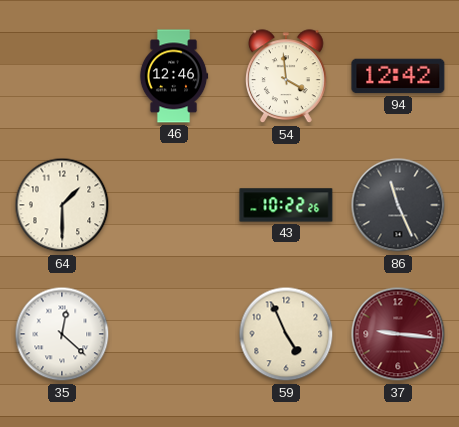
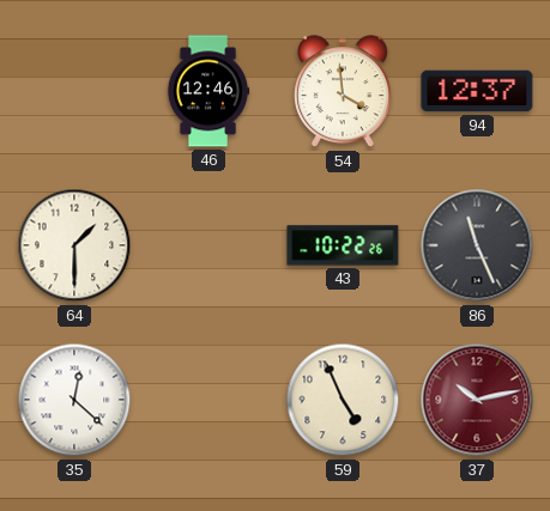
94: 12:42 -> 12:37 (477, 91)
37: 9:16 -> 10:13 (477, 400)
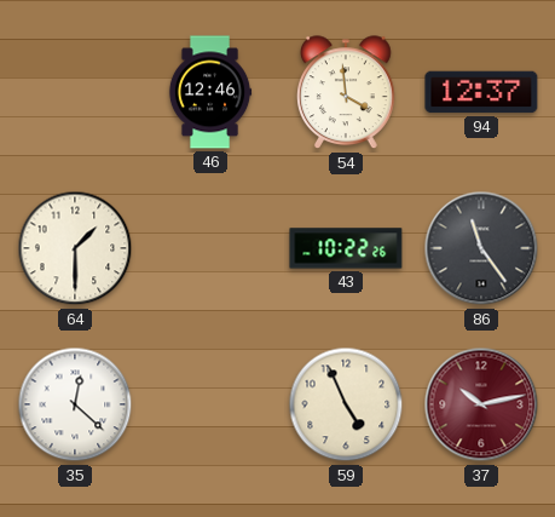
86: 11:26 -> 11:24 (481, 248)
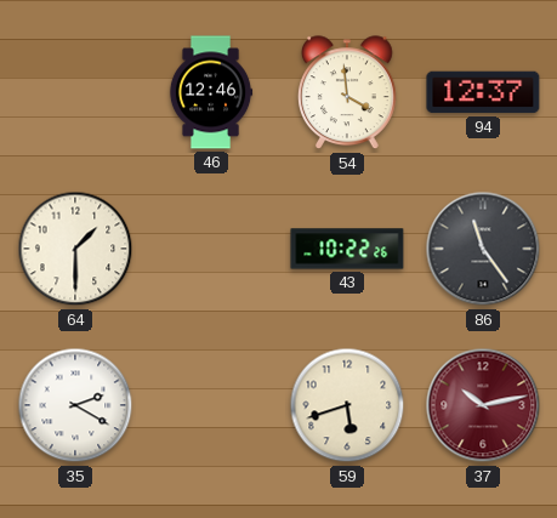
35: 12:22 -> 2:20 (75, 405)
59: 4:56 -> 5:42 (347, 405)
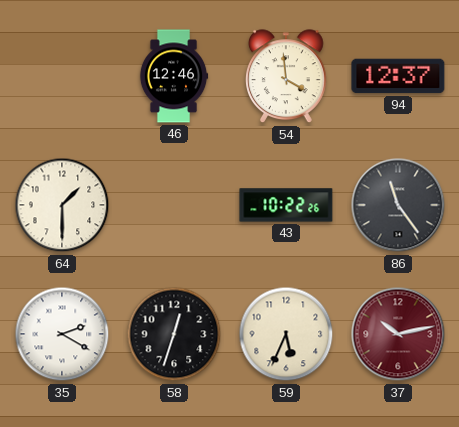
58: none -> 12:33 (174, 334)
59: 5:42 -> 5:34 (286, 334)
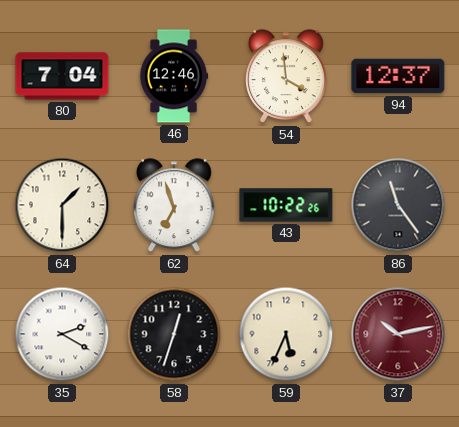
80: none -> 7:04 (62, 76)
62: none -> 6:57 (175, 206)
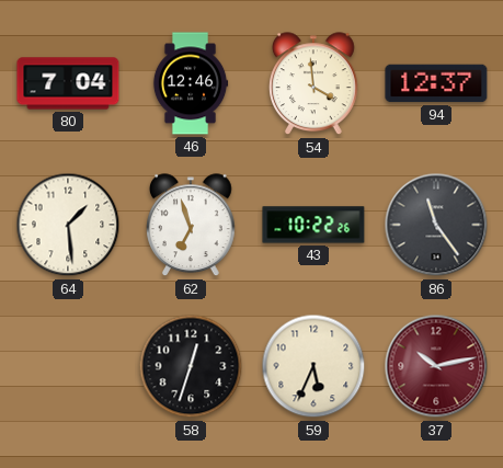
64: 1:30 -> 1:29 (68, 225)
35: 2:20 -> none (62, 334)
